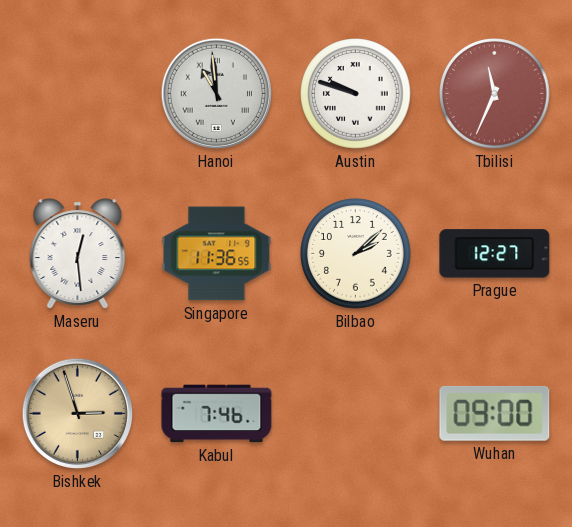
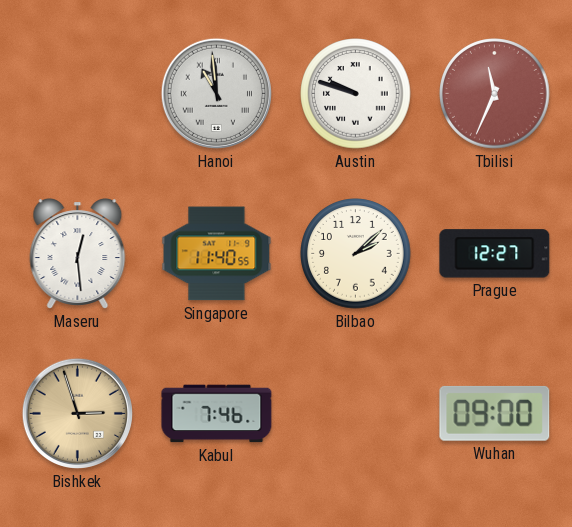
Singapore: 11:36 -> 11:40 (217, 254)
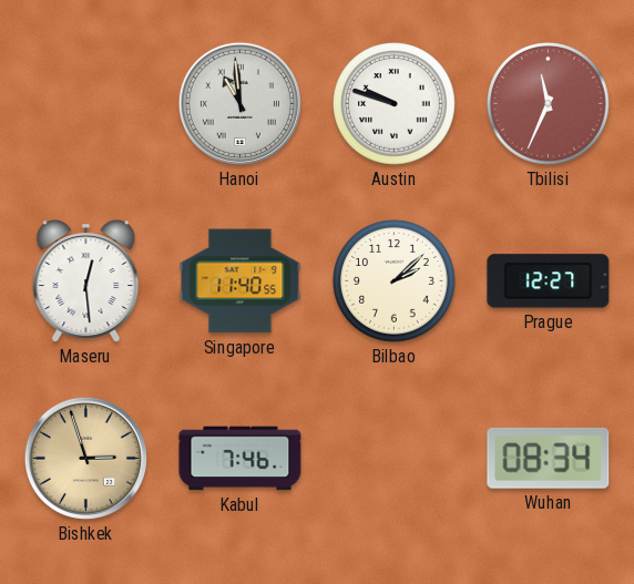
Wuhan: 09:00 -> 08:34 (549, 458)
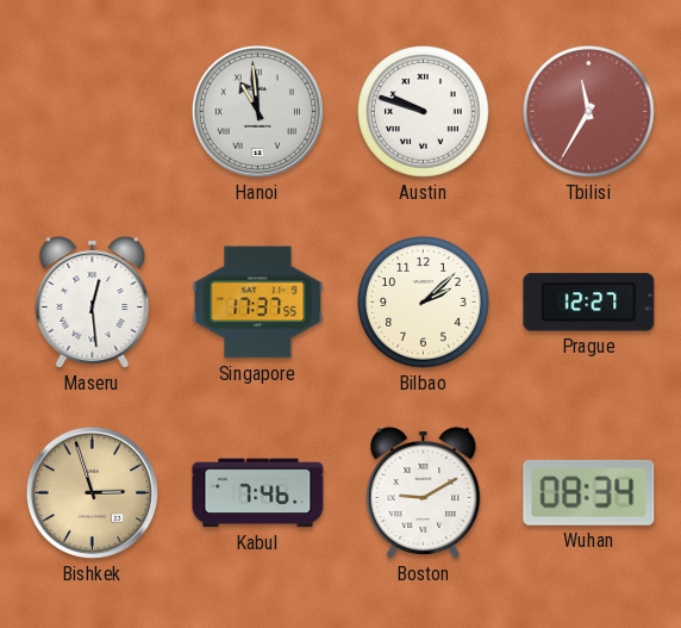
Tbilisi: 11:34 -> 11:35 (589, 112)
Singapore: 11:40 -> 17:37 (258, 303)
Boston: none -> 9:10 (424, 493)
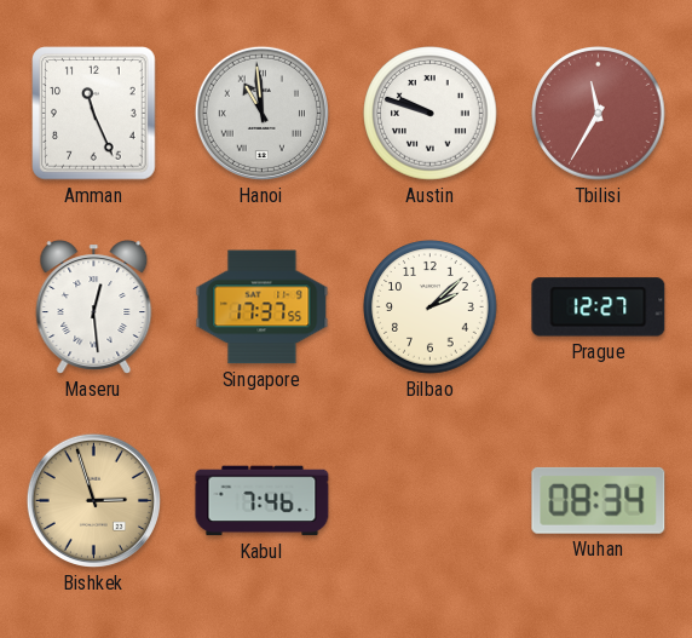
Amman: none -> 11:26 (94, 114)
Boston: 9:10 -> none (424, 493)
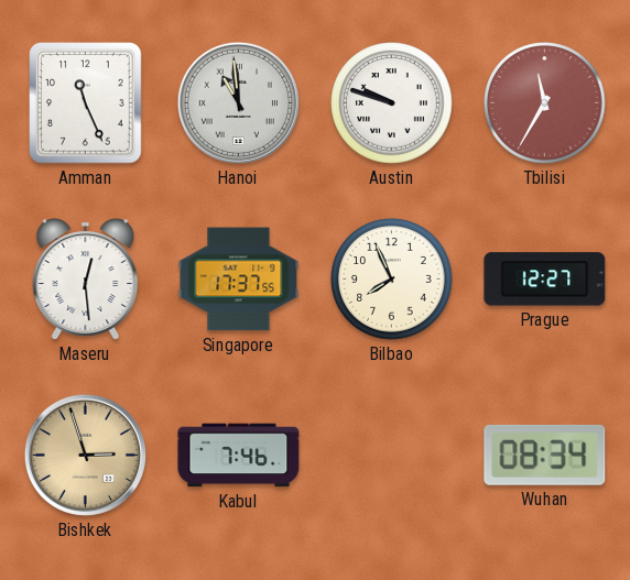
Bilbao: 2:08 -> 7:56 (392, 280)
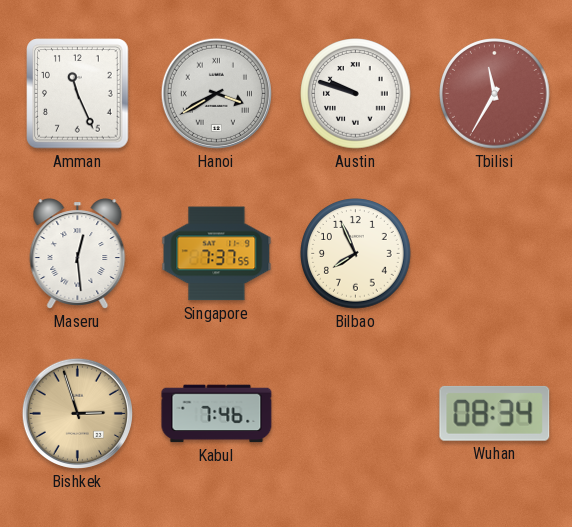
Hanoi: 10:59 -> 3:40 (216, 93)
Singapore: 17:37 -> 7:37 (217, 254)
Prague: 12:27 -> none (545, 280)
